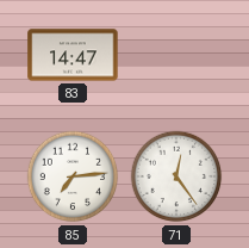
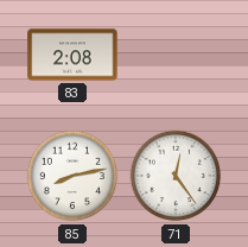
83: 14:47 -> 2:08 (72, 55)
85: 7:14 -> 8:13 (72, 176)
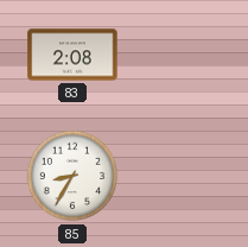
85: 8:13 -> 8:35 (72, 176)
71: 12:24 -> none (176, 176)
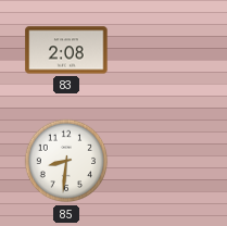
85: 8:35 -> 8:31 (66, 161)
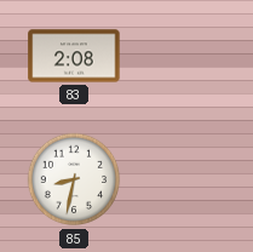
85: 8:31 -> 8:32 (74, 179)
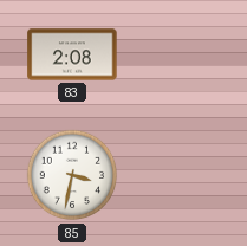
85: 8:32 -> 3:32 (72, 175)
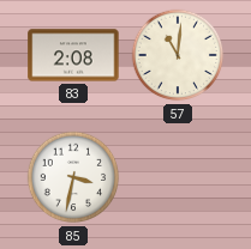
57: none -> 11:01 (178, 55)
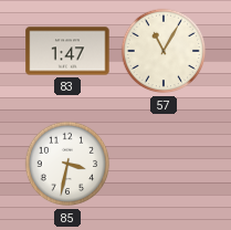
83: 2:08 -> 1:47 (67, 51)
57: 11:01 -> 11:05 (164, 51)
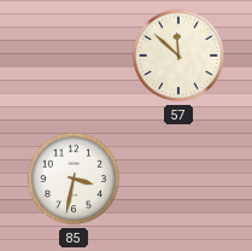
83: 1:47 -> none (67, 51)
57: 11:05 -> 11:52 (178, 56)
